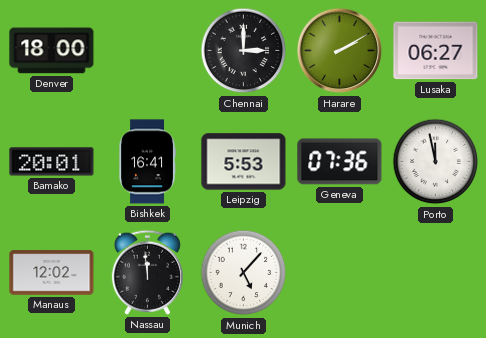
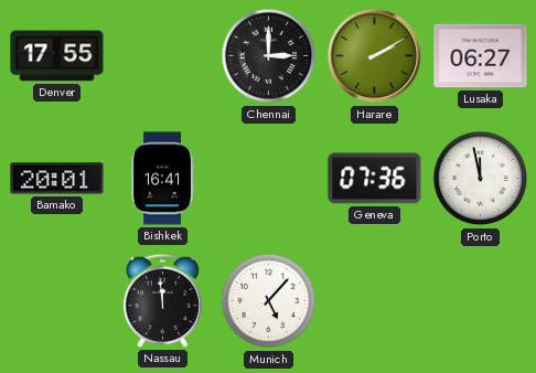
Denver: 18:00 -> 17:55 (57, 56)
Leipzig: 5:53 -> none (244, 162)
Manaus: 12:02 -> none (52, 273)
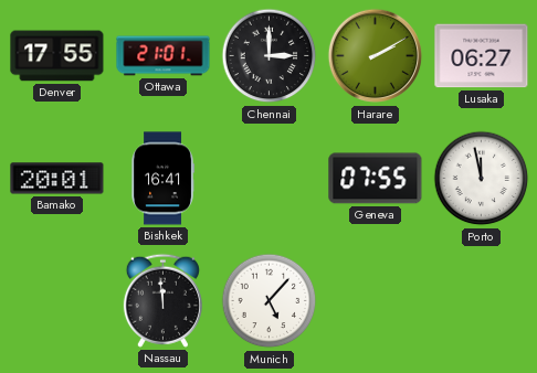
Ottawa: none -> 21:01 (164, 56)
Geneva: 07:36 -> 07:55 (376, 179)
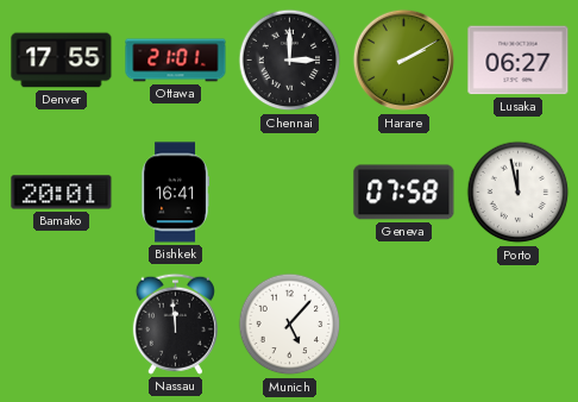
Geneva: 07:55 -> 07:58 (404, 193)
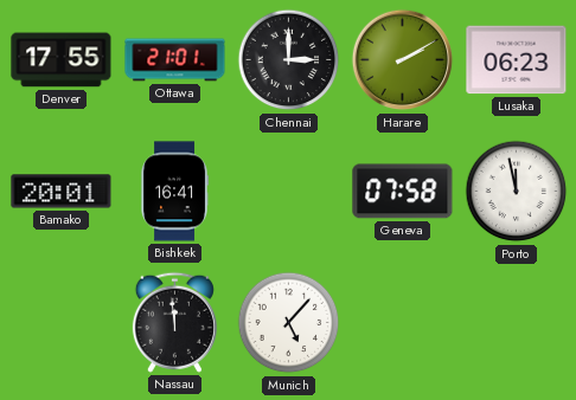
Lusaka: 06:27 -> 06:23 (517, 60)
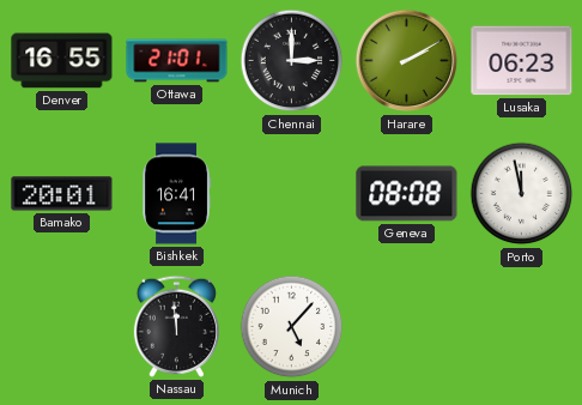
Denver: 17:55 -> 16:55 (62, 61)
Geneva: 07:58 -> 08:08 (407, 194)
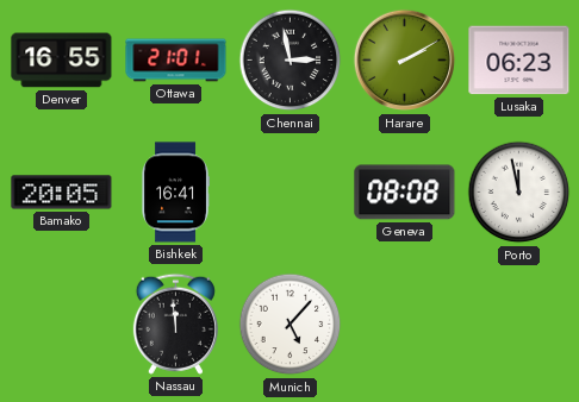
Chennai: 3:00 -> 2:58 (291, 61)
Bamako: 20:01 -> 20:05 (62, 193)
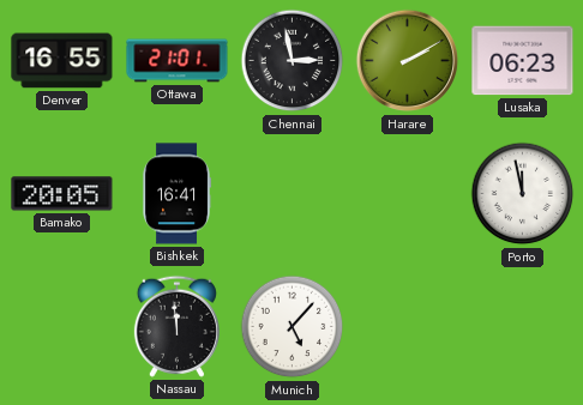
Geneva: 08:08 -> none (405, 193)
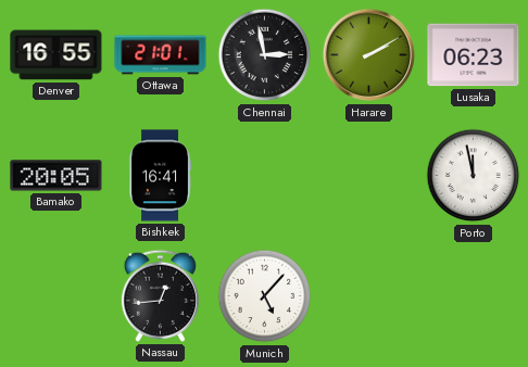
Nassau: 11:59 -> 12:44 (160, 295)
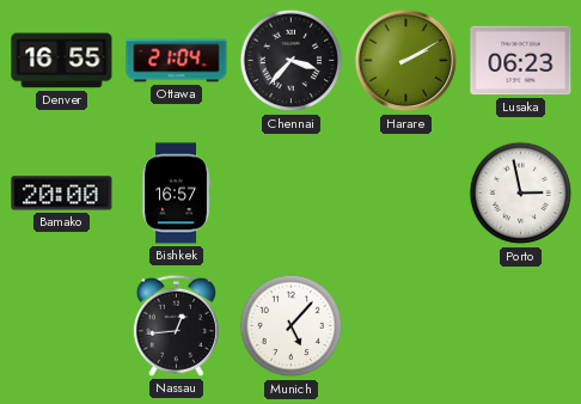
Ottawa: 21:01 -> 21:04 (177, 61)
Chennai: 2:58 -> 3:37 (292, 61)
Bamako: 20:05 -> 20:00 (62, 194)
Bishkek: 16:41 -> 16:57 (176, 194)
Porto: 11:58 -> 2:58 (521, 194)
